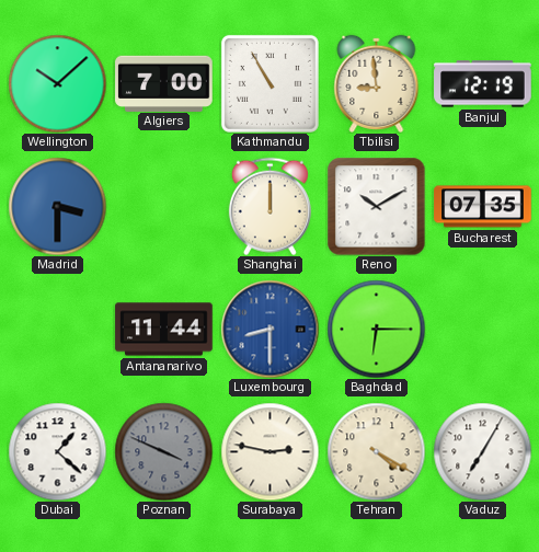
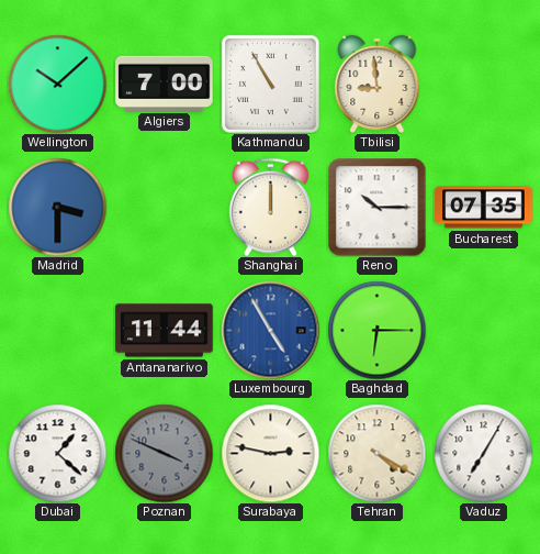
Banjul: 12:19 -> none (483, 84)
Reno: 10:10 -> 10:15 (376, 207)
Luxembourg: 8:30 -> 4:55 (270, 330)
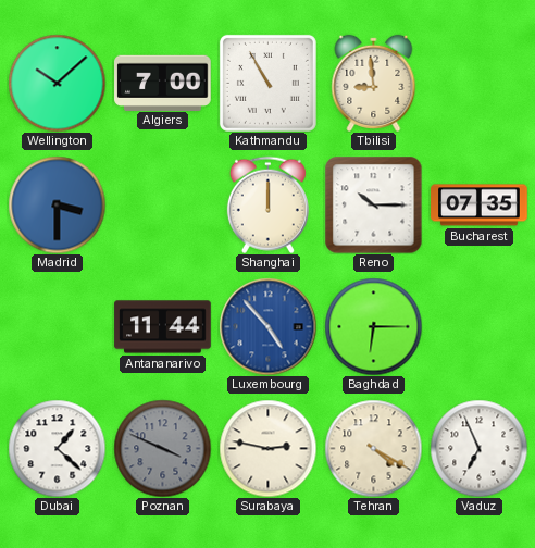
Luxembourg: 4:55 -> 4:53 (267, 326)
Vaduz: 7:05 -> 6:56 (478, 448)
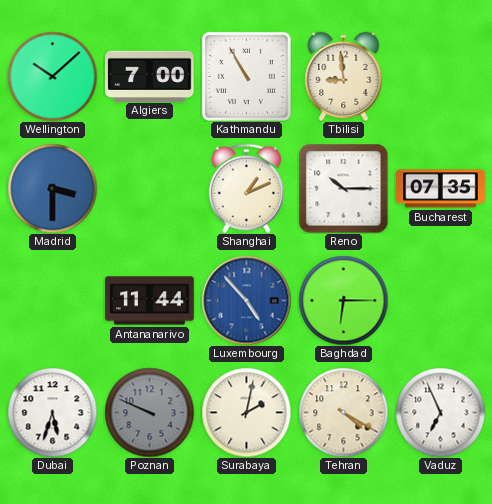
Shanghai: 12:00 -> 1:11 (246, 188)
Dubai: 1:22 -> 5:33 (52, 412)
Poznan: 3:49 -> 9:49 (149, 412)
Surabaya: 2:47 -> 2:02 (246, 412)
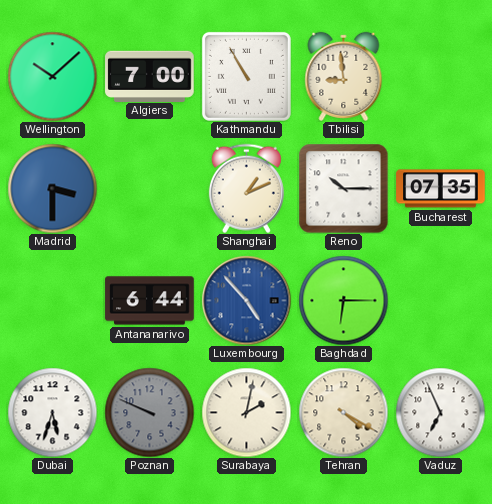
Antananarivo: 11:44 -> 6:44 (150, 301)
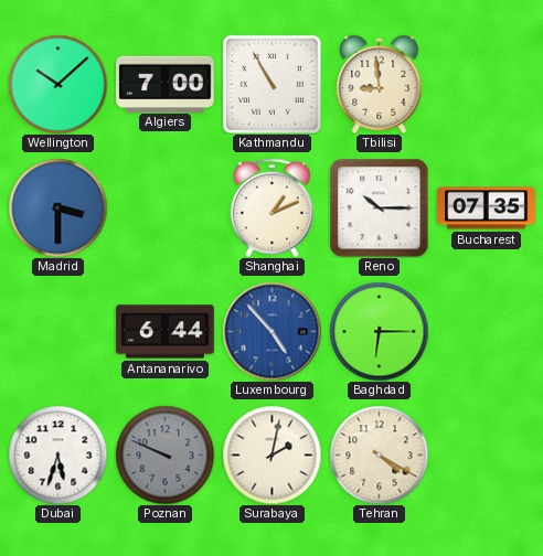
Vaduz: 6:56 -> none (440, 412)
